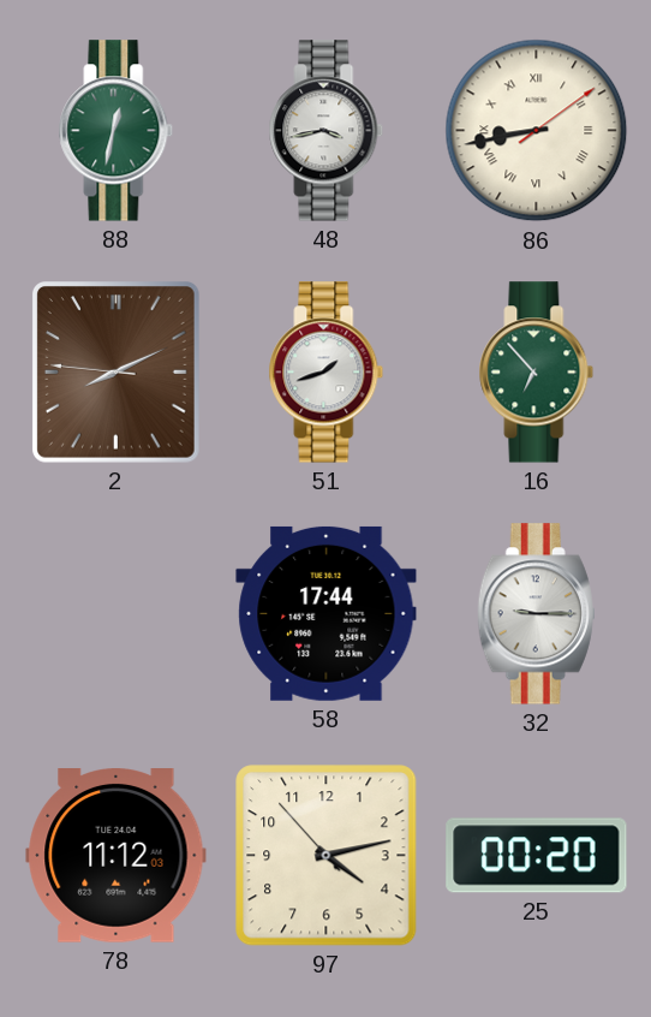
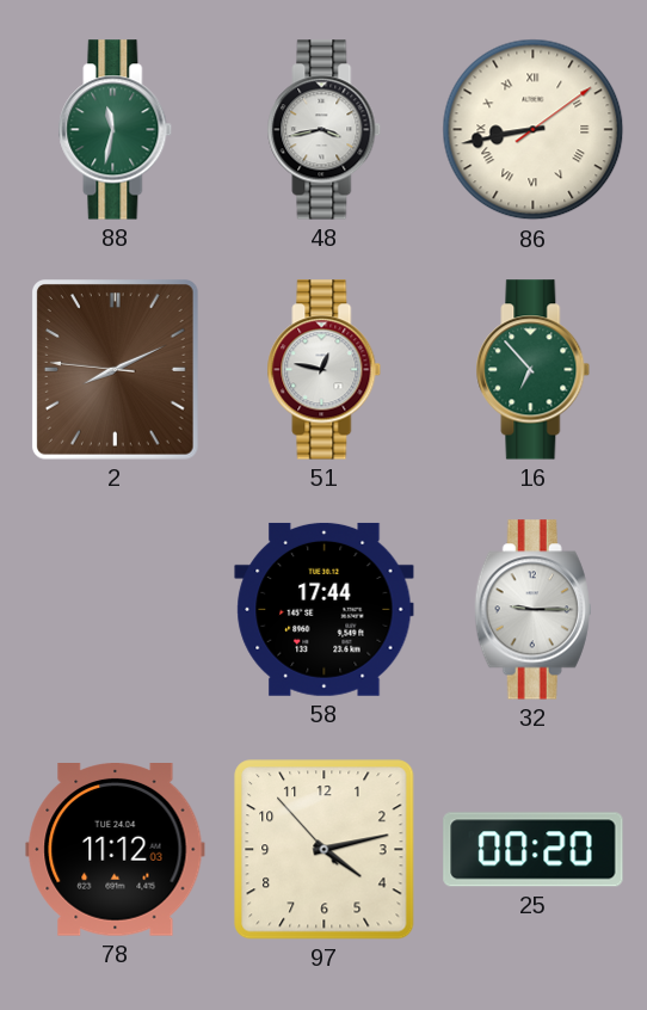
88: 12:32 -> 11:32 (116, 130)
51: 1:42 -> 12:47 (325, 370)
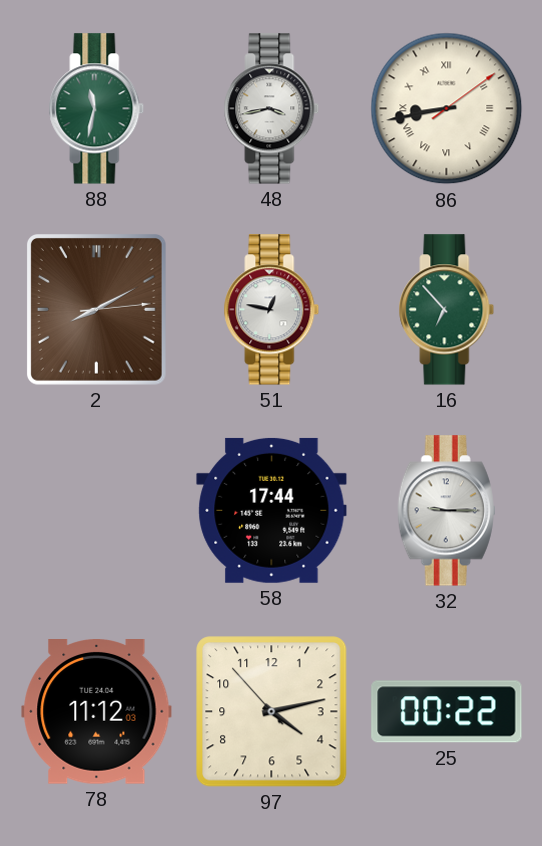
2: 8:10:46 -> 8:10:14 (97, 310)
25: 00:20 -> 00:22 (447, 712)
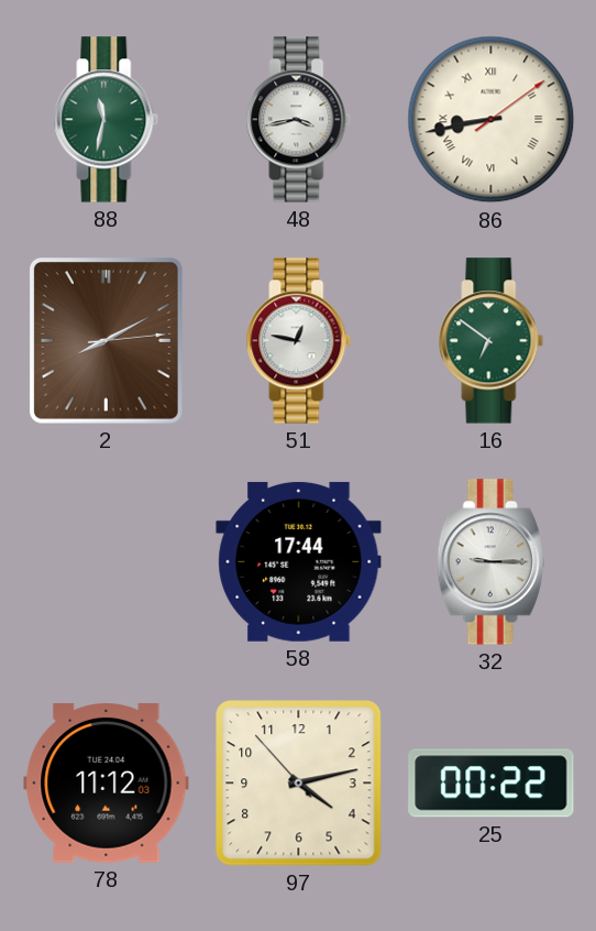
16: 6:53 -> 6:51 (492, 341)
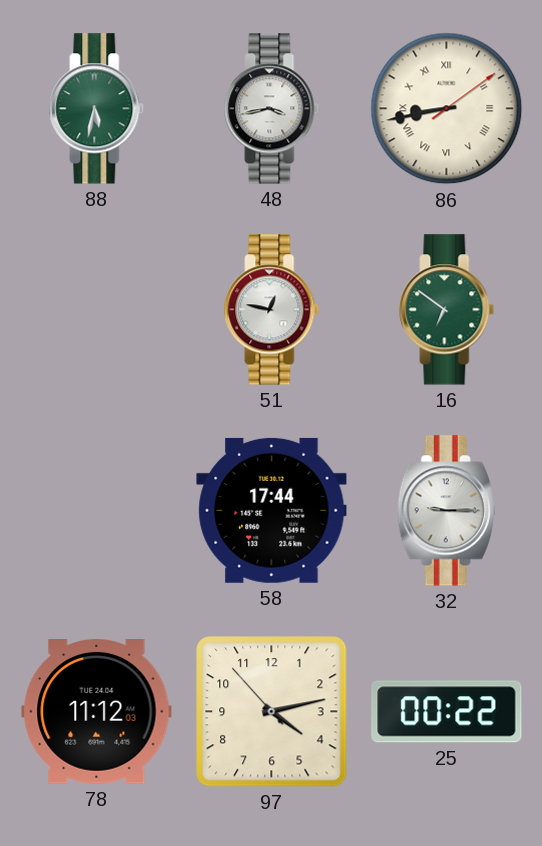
88: 11:32 -> 5:32 (97, 109)
2: 8:10 -> none (107, 341)
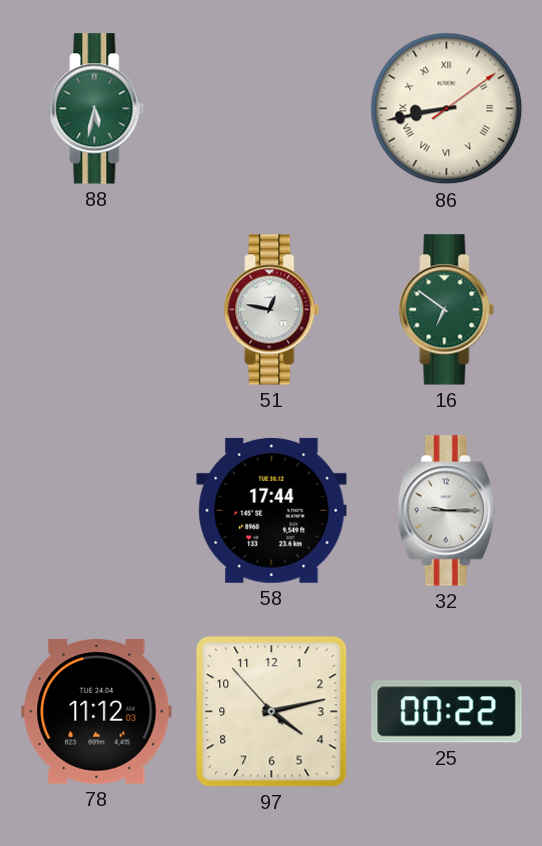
48: 3:43 -> none (272, 109)
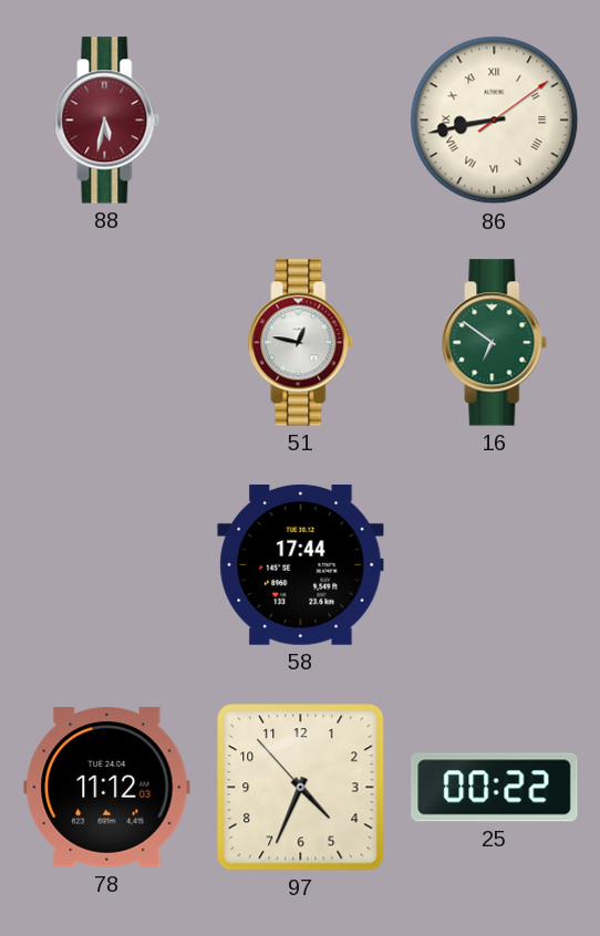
88 dial: green -> burgundy (107, 121)
32: 9:15 -> none (446, 511)
97: 4:12 -> 4:33 (301, 788)
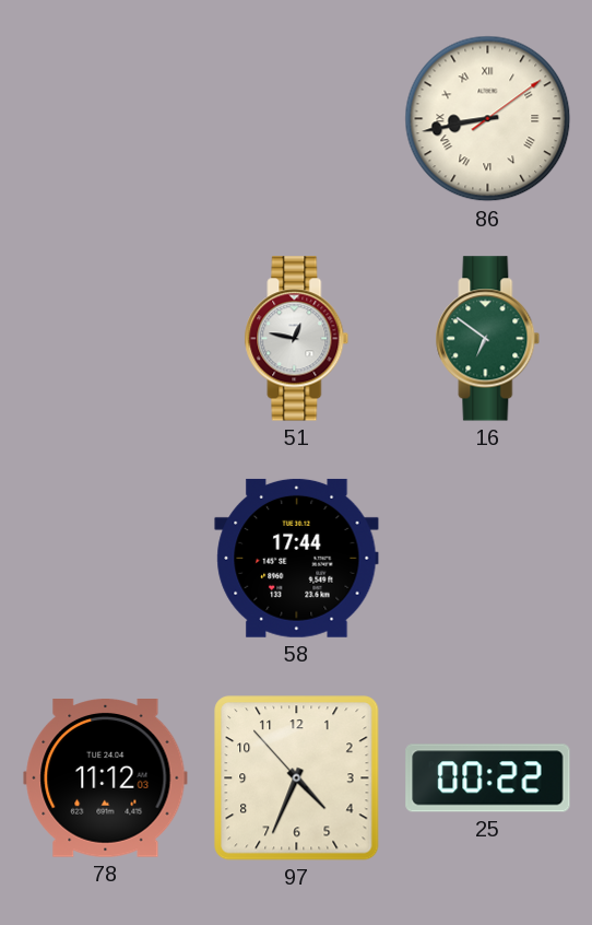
88: 5:32 -> none (107, 121)
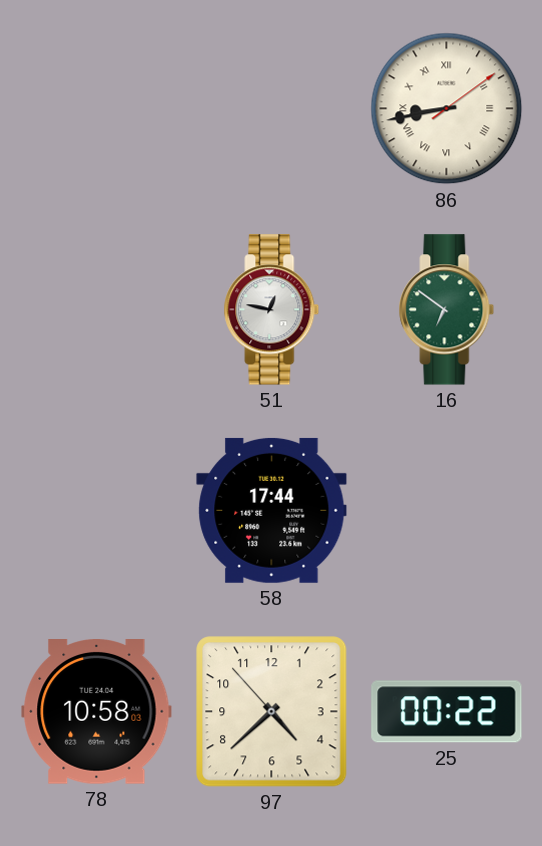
78: 11:12 -> 10:58 (97, 712)
97: 4:33 -> 4:37 (272, 712)
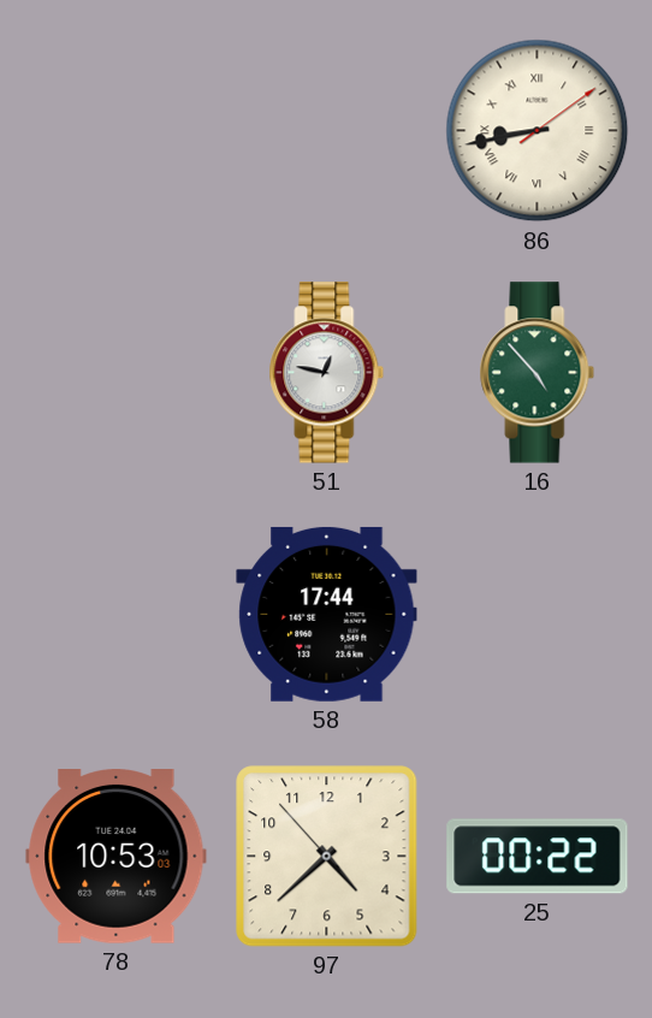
16: 6:51 -> 4:53 (538, 373)
78: 10:58 -> 10:53 (117, 857)
